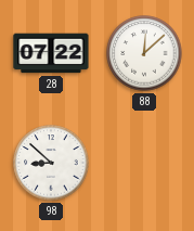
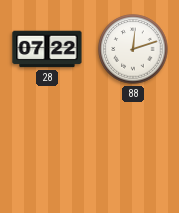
88: 12:08 -> 12:12 (133, 49)
98: 8:52 -> none (51, 163)
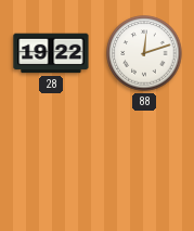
28: 07:22 -> 19:22 (51, 53)
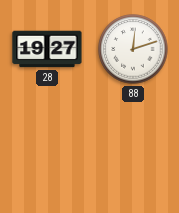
28: 19:22 -> 19:27 (47, 49)
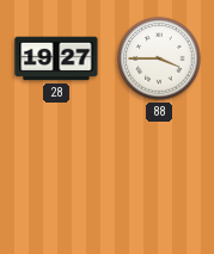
88: 12:12 -> 3:45 (159, 58)
